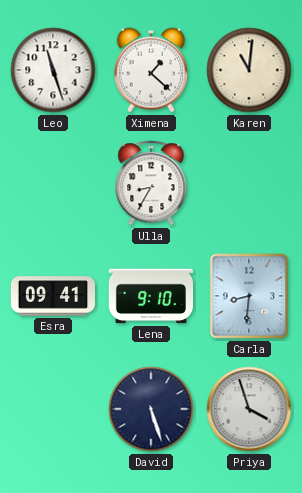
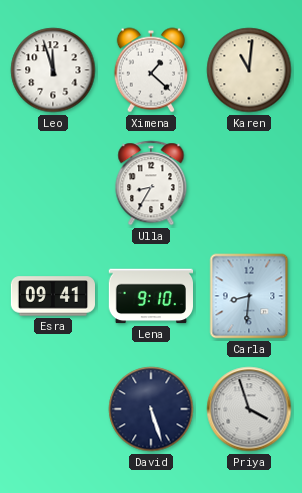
Leo: 11:27 -> 11:57 (53, 70)
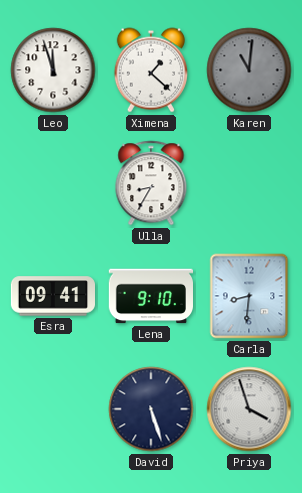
Karen dial: cream -> grey (249, 70)
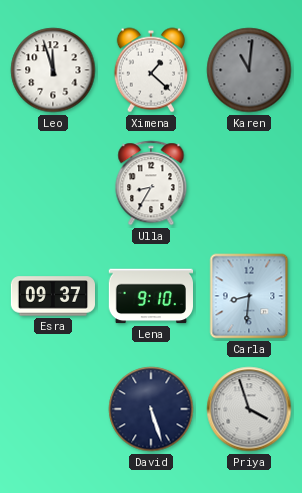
Esra: 09:41 -> 09:37 (52, 296)
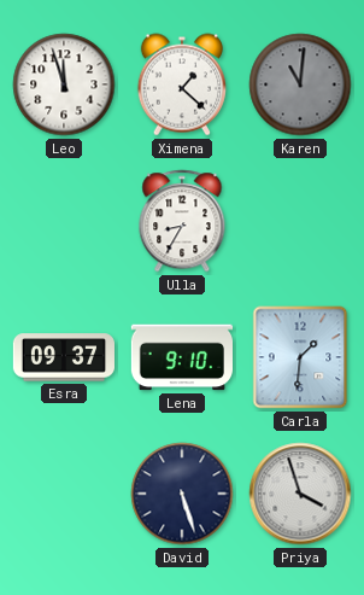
Carla: 8:31 -> 1:31 (300, 357)
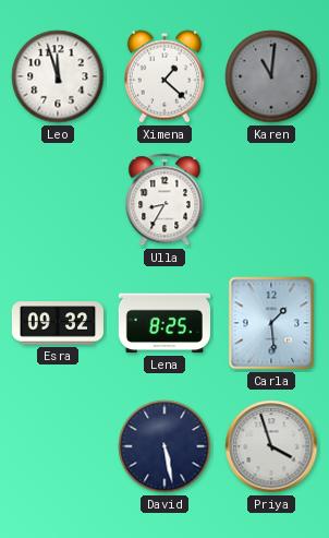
Esra: 09:37 -> 09:32 (57, 323)
Lena: 9:10 -> 8:25 (163, 323)
Carla: 1:31 -> 1:29 (271, 323)
David: 5:27 -> 5:28 (164, 446)
